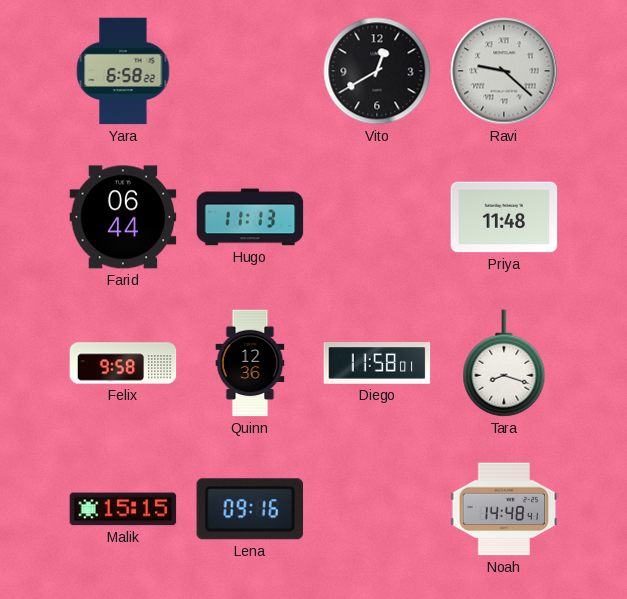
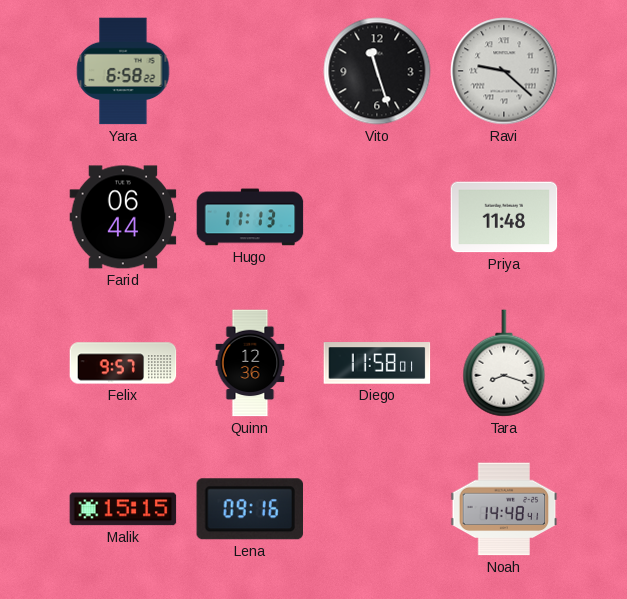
Vito: 12:40 -> 11:27 (377, 71)
Felix: 9:58 -> 9:57 (123, 363)
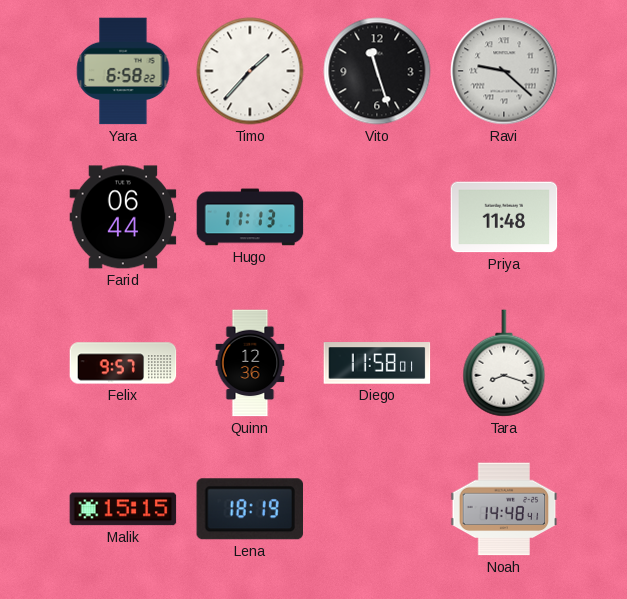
Timo: none -> 1:37 (250, 71)
Lena: 09:16 -> 18:19 (249, 509)
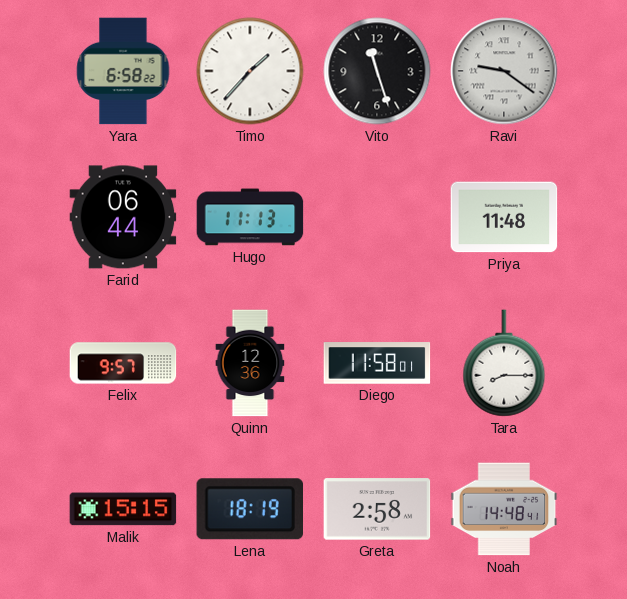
Ravi: 9:22 -> 9:21 (504, 71)
Tara: 8:18 -> 8:15 (504, 363)
Greta: none -> 2:58 (377, 509)
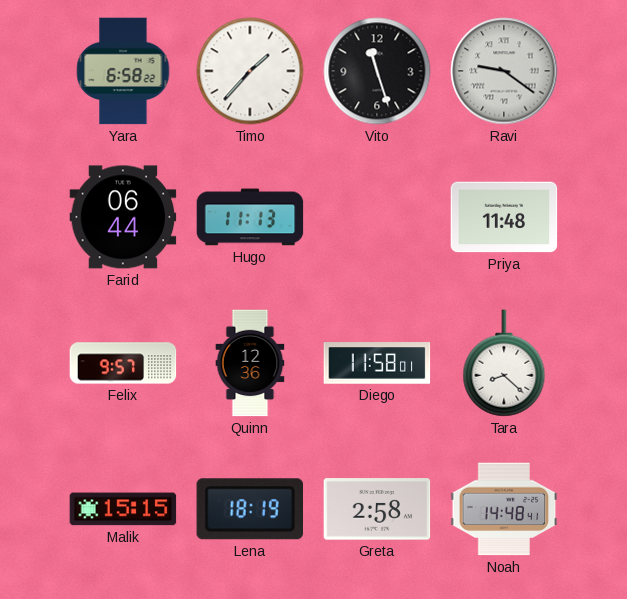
Tara: 8:15 -> 8:22 (504, 363)
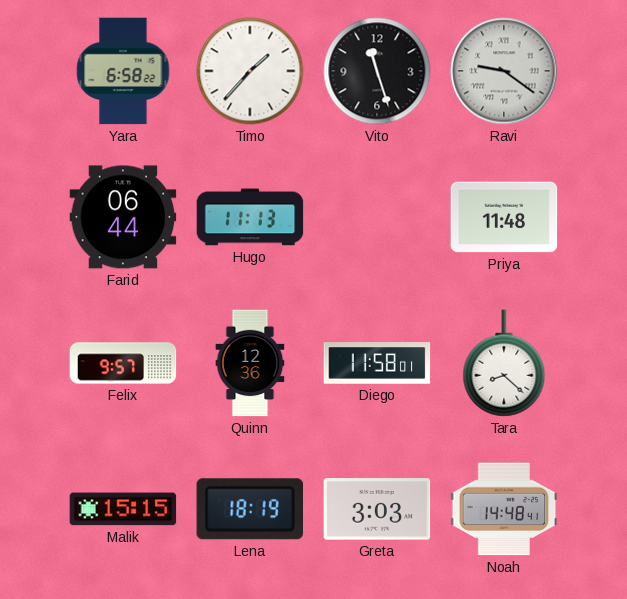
Greta: 2:58 -> 3:03 (377, 509)
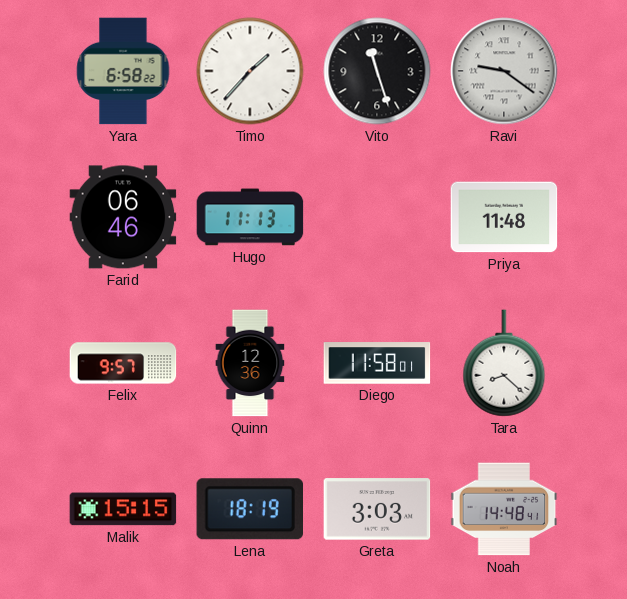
Farid: 06:44 -> 06:46 (123, 217)
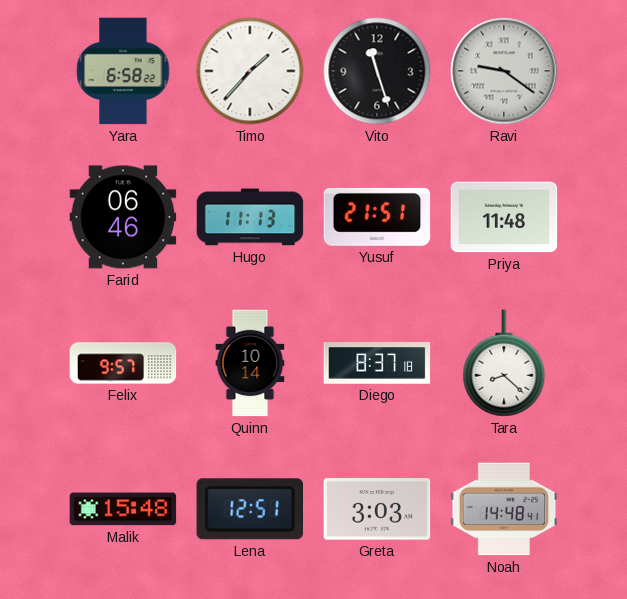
Yusuf: none -> 21:51 (377, 217)
Quinn: 12:36 -> 10:14 (250, 363)
Diego: 11:58 -> 8:37 (377, 363)
Malik: 15:15 -> 15:48 (123, 509)
Lena: 18:19 -> 12:51 (249, 509)
